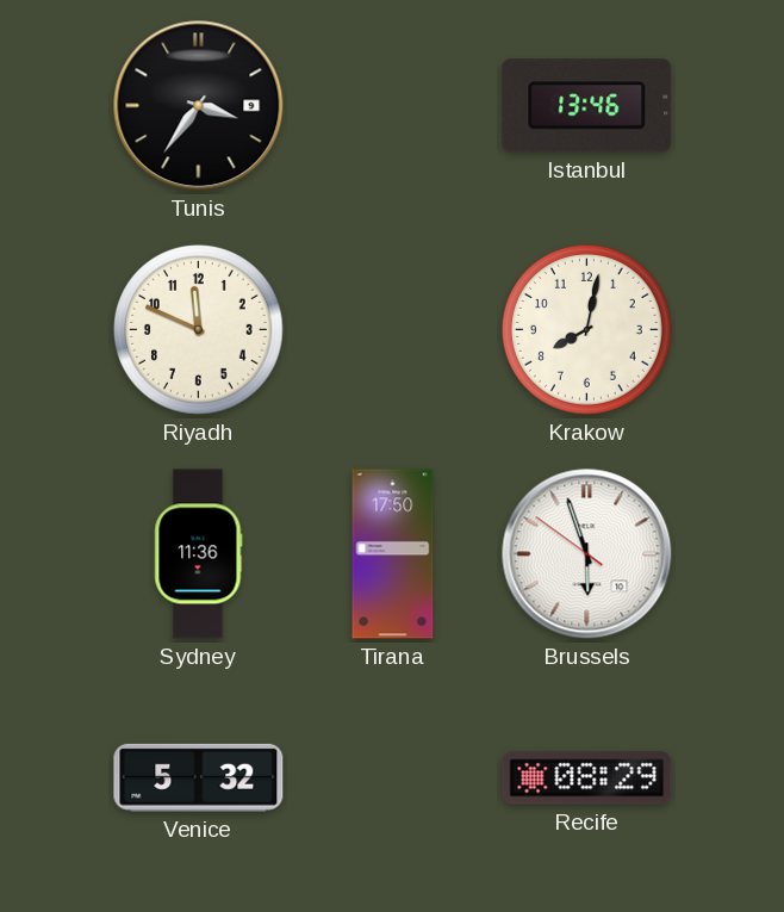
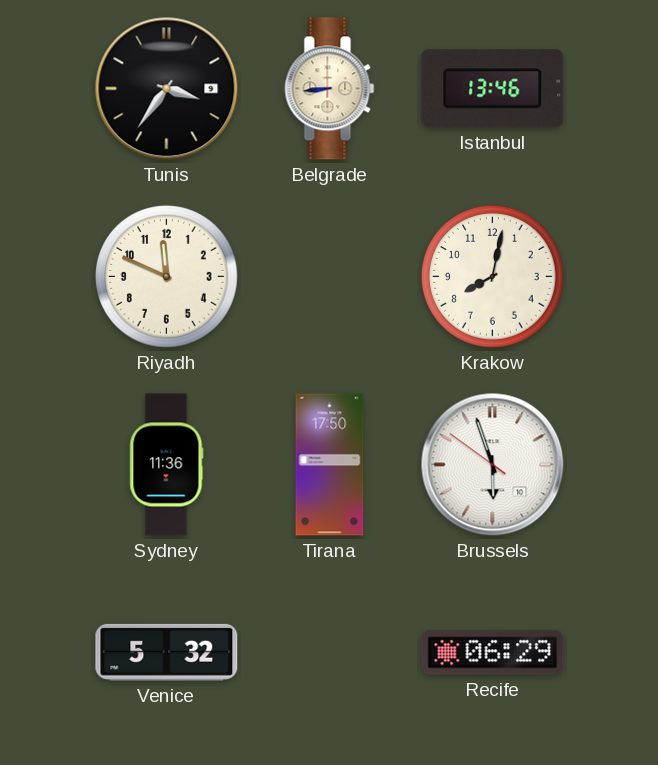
Belgrade: none -> 8:44 (330, 89)
Recife: 08:29 -> 06:29 (493, 653)
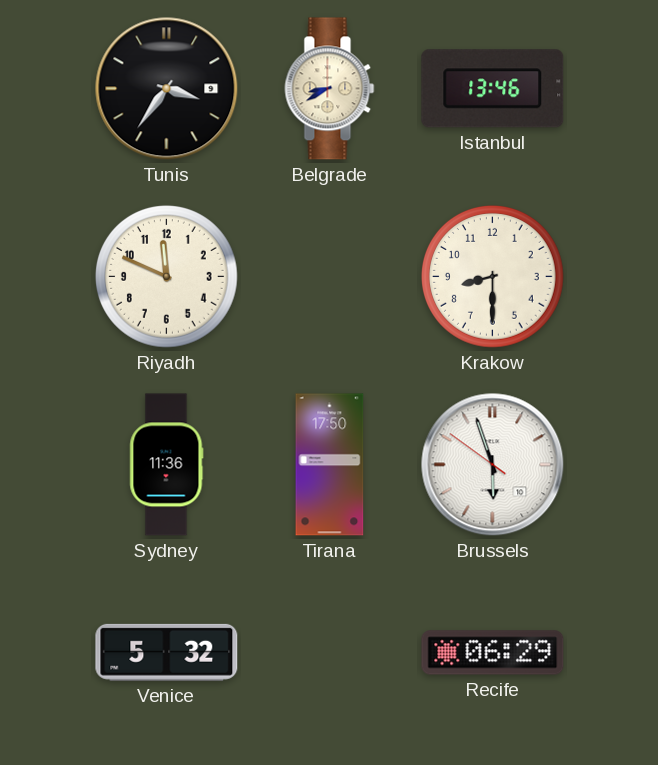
Belgrade: 8:44 -> 8:40 (330, 89)
Krakow: 8:02 -> 8:30 (492, 276)
